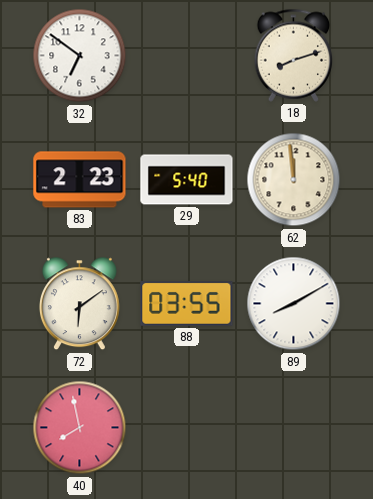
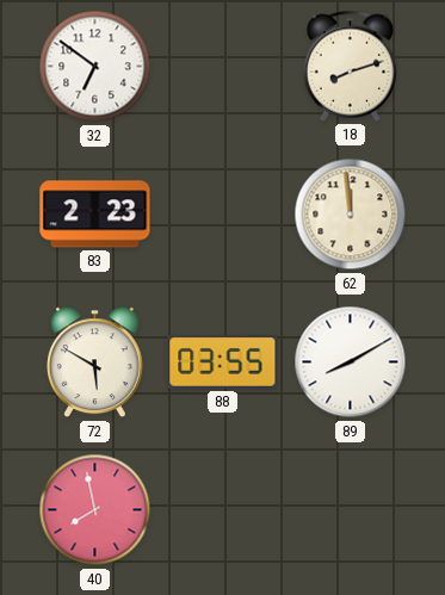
29: 5:40 -> none (187, 180)
72: 6:09 -> 5:50 (94, 362)
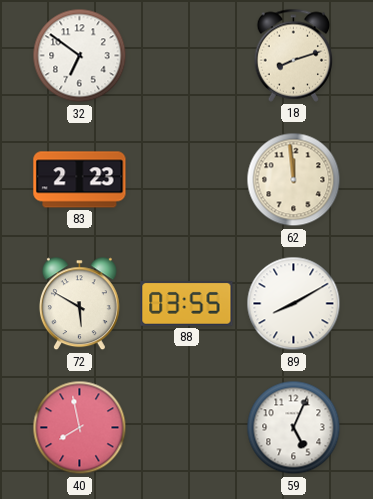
59: none -> 5:04 (294, 428)
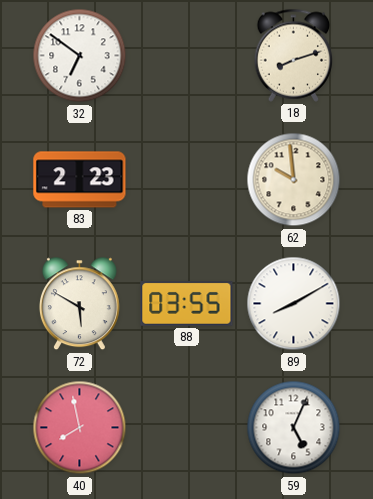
62: 11:59 -> 9:59 (294, 180)
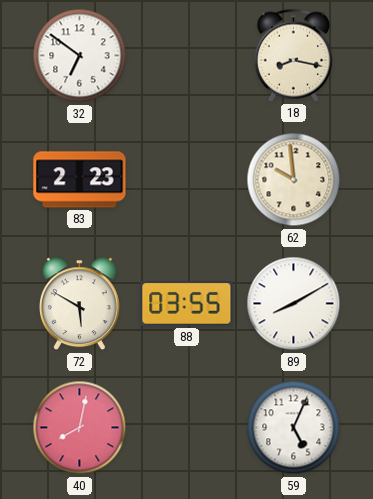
18: 8:12 -> 8:17 (294, 55)
40: 7:58 -> 8:02 (80, 428)
